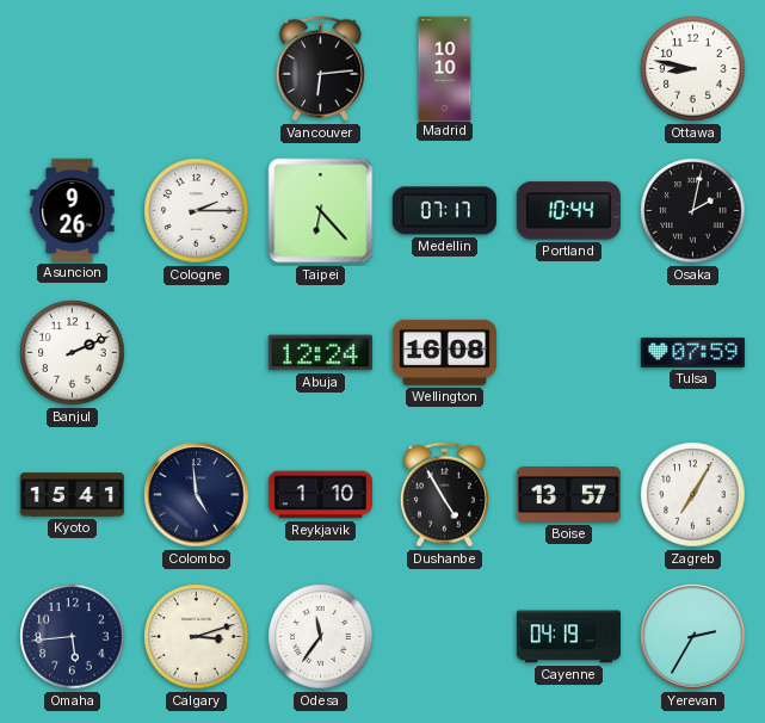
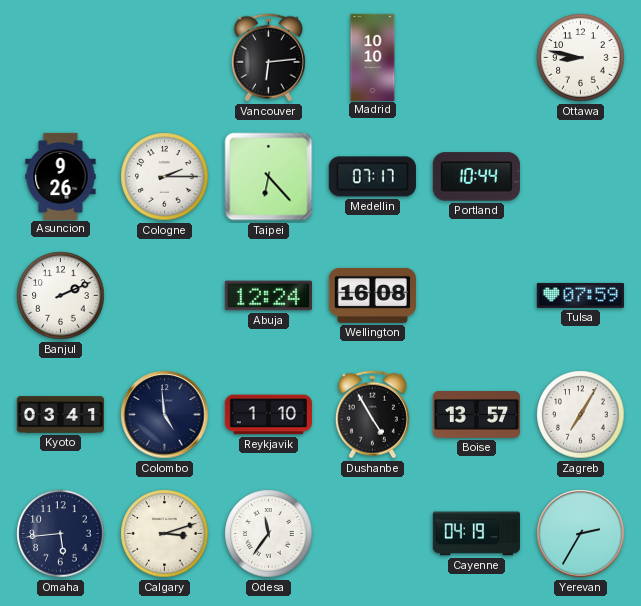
Osaka: 2:02 -> none (693, 211)
Kyoto: 15:41 -> 03:41 (60, 415)
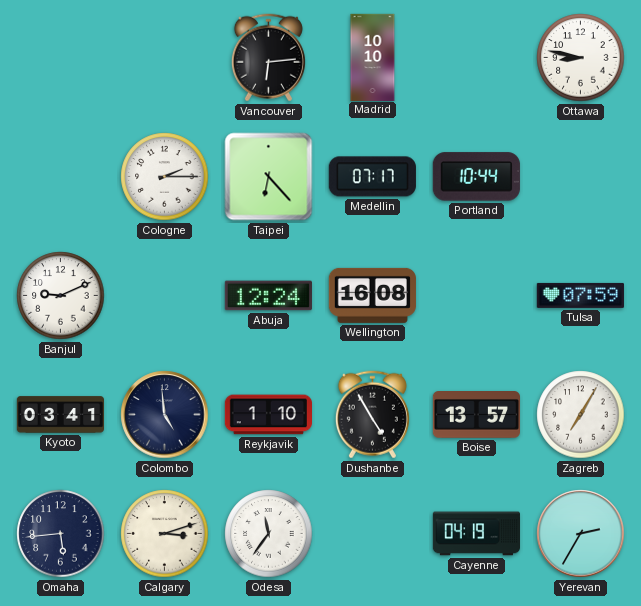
Asuncion: 9:26 -> none (61, 176)
Banjul: 2:11 -> 9:11 (61, 296)
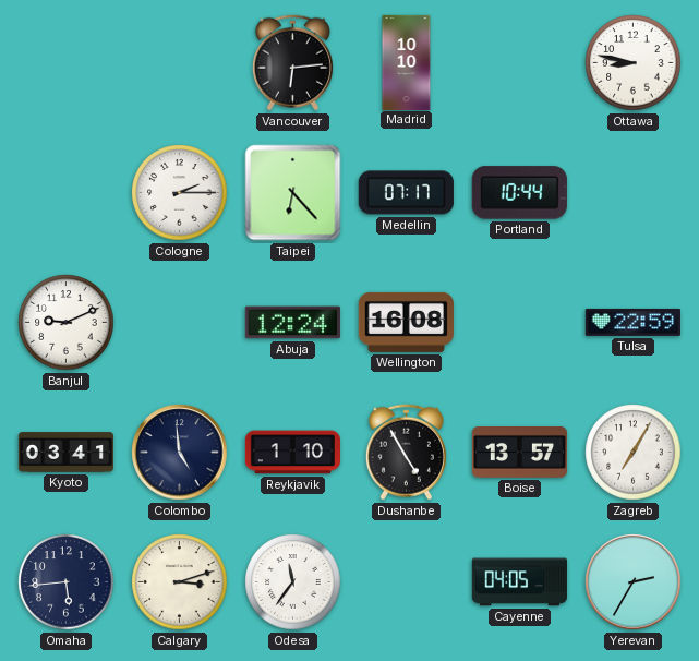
Tulsa: 07:59 -> 22:59 (632, 322)
Cayenne: 04:19 -> 04:05 (519, 582)
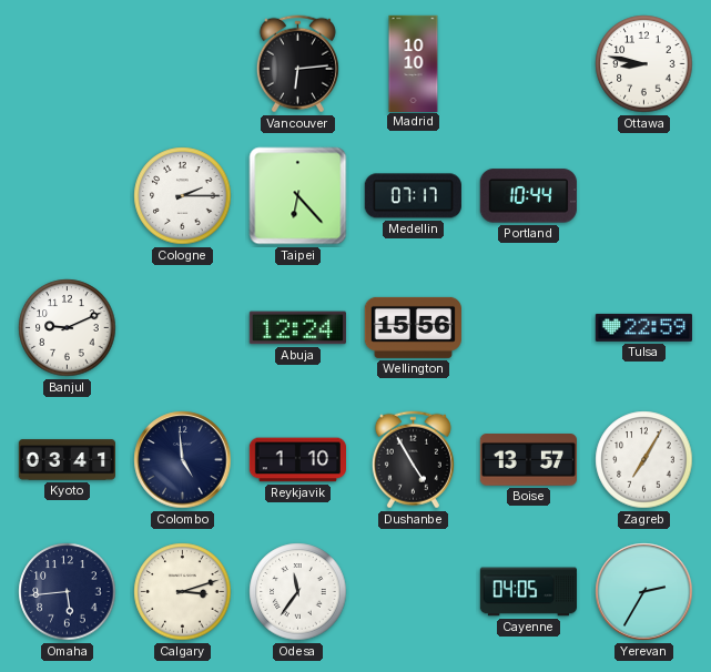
Wellington: 16:08 -> 15:56 (413, 327)
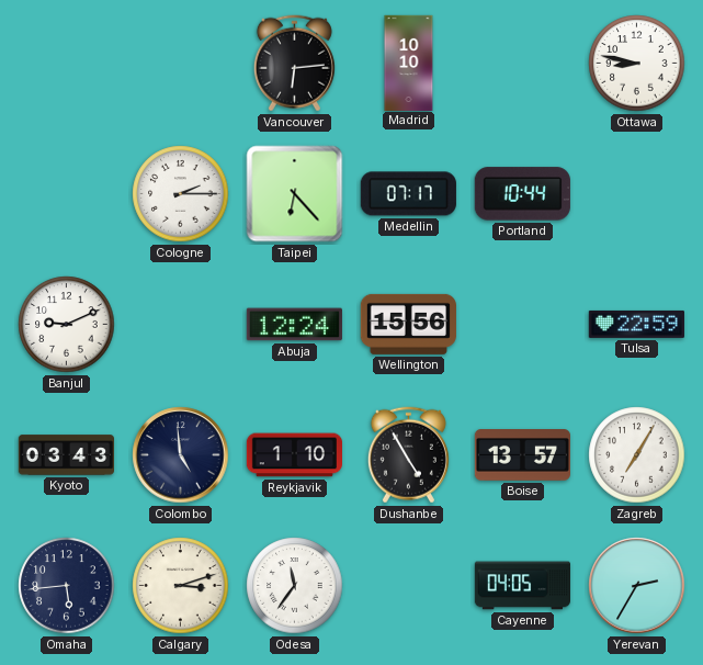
Kyoto: 03:41 -> 03:43 (66, 455)
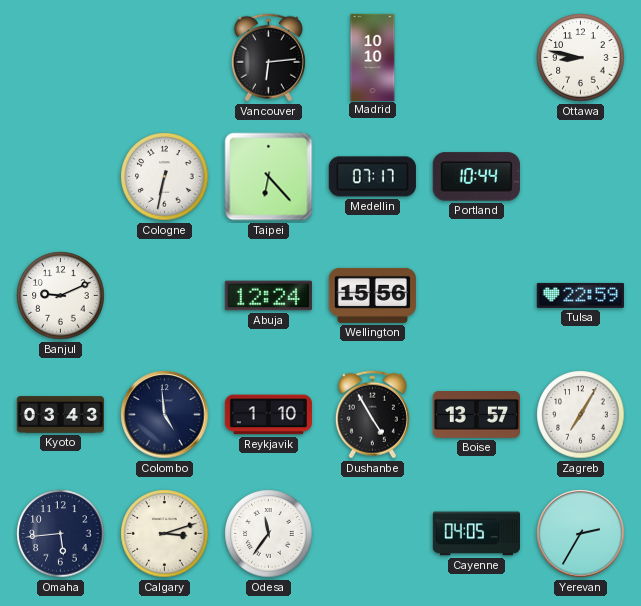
Cologne: 2:15 -> 6:32 (165, 177)
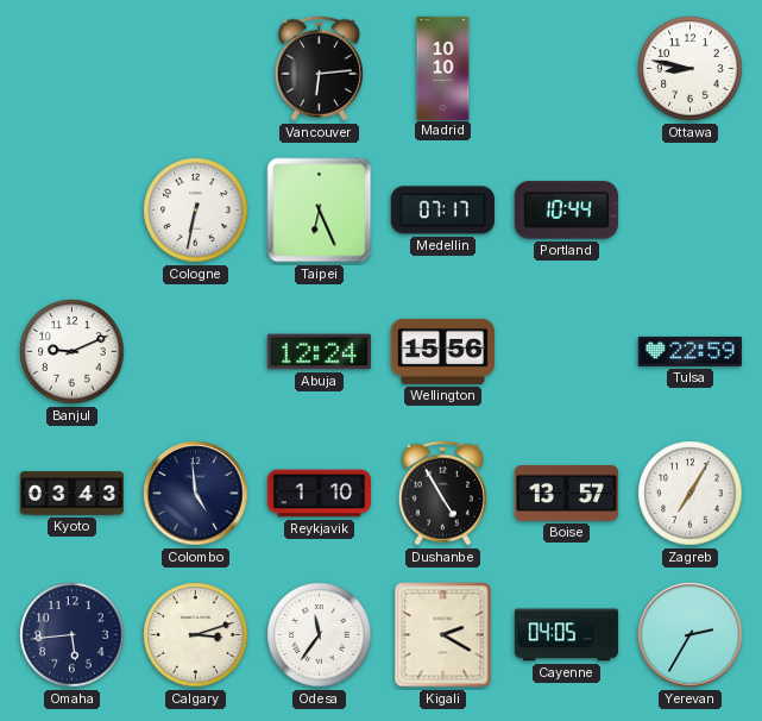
Taipei: 6:23 -> 6:26 (320, 211)
Kigali: none -> 2:20 (443, 635)
